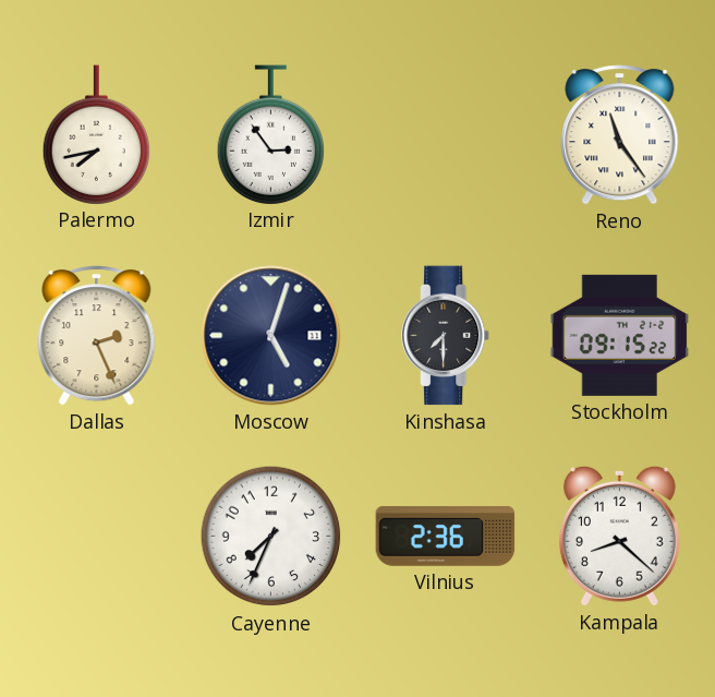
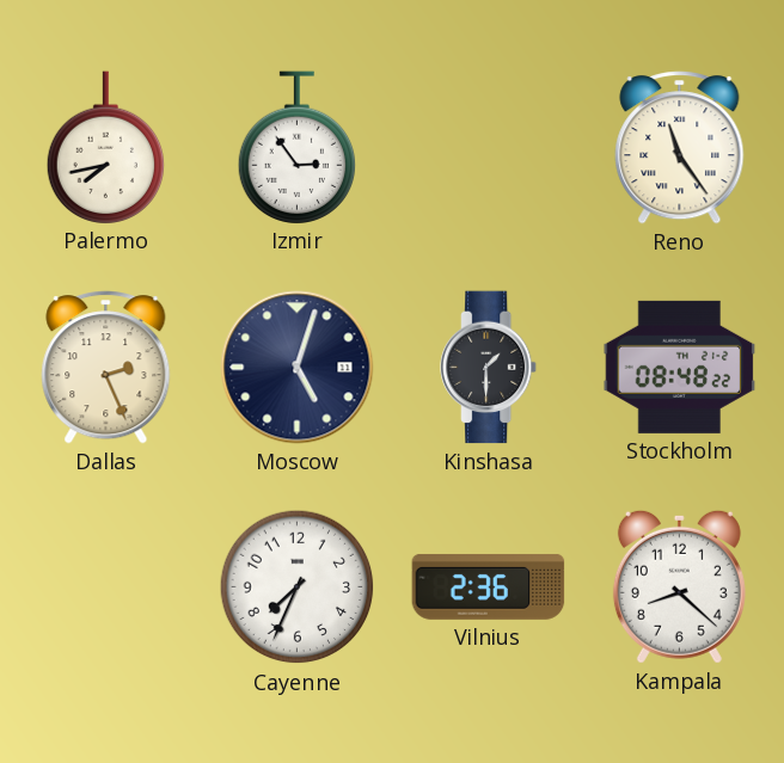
Kinshasa: 7:30 -> 1:30 (490, 368)
Stockholm: 09:15 -> 08:48 (680, 367)
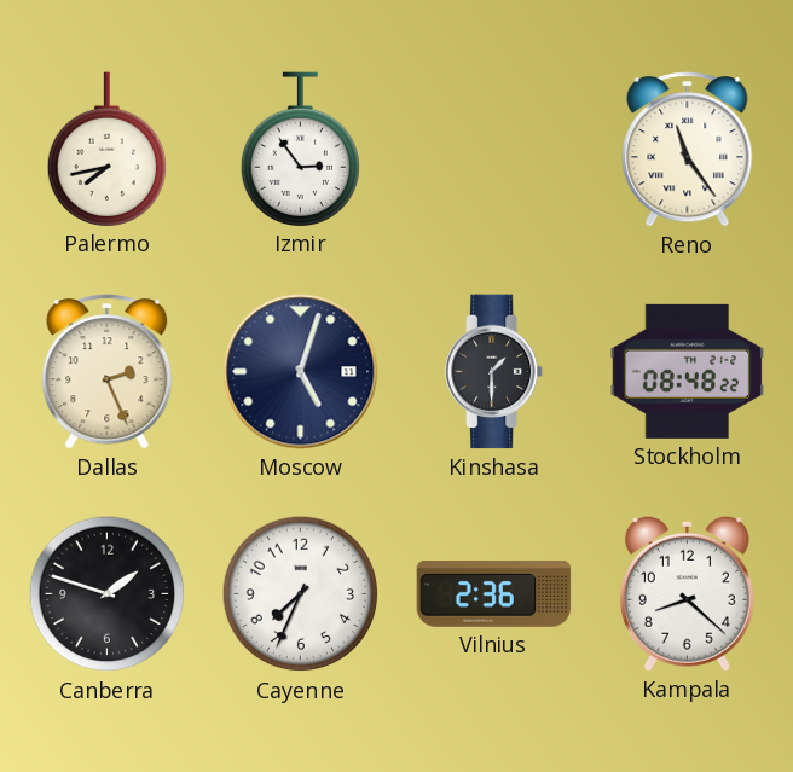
Canberra: none -> 1:48 (108, 594)
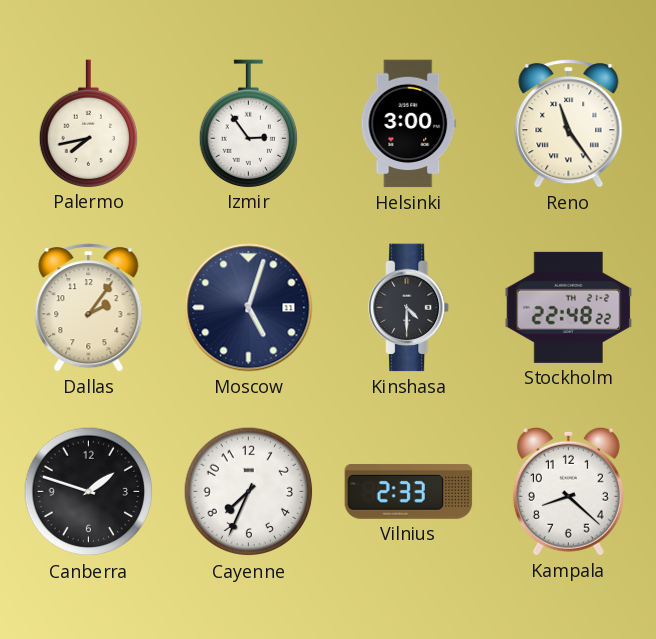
Helsinki: none -> 3:00 (409, 124)
Dallas: 2:26 -> 2:06 (89, 308)
Kinshasa: 1:30 -> 4:30 (410, 308)
Stockholm: 08:48 -> 22:48 (569, 307)
Vilnius: 2:36 -> 2:33 (409, 491)
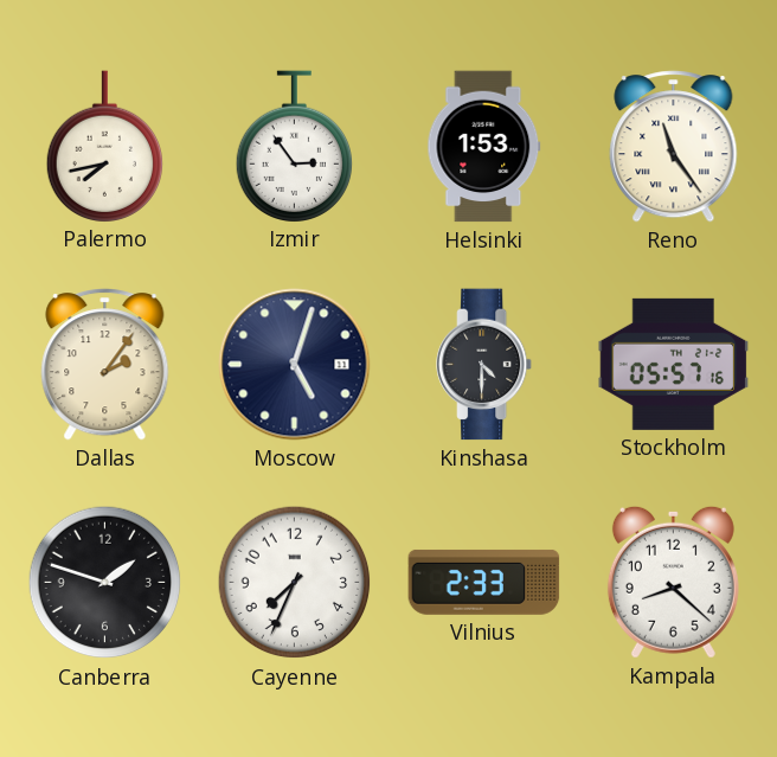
Helsinki: 3:00 -> 1:53 (484, 147)
Stockholm: 22:48 -> 05:57 (674, 364)
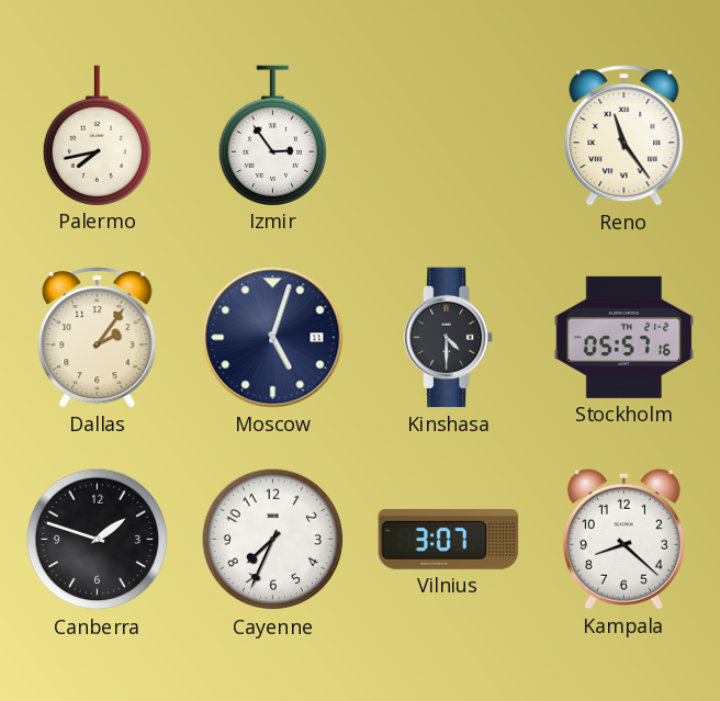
Helsinki: 1:53 -> none (484, 147)
Vilnius: 2:33 -> 3:07 (449, 539)
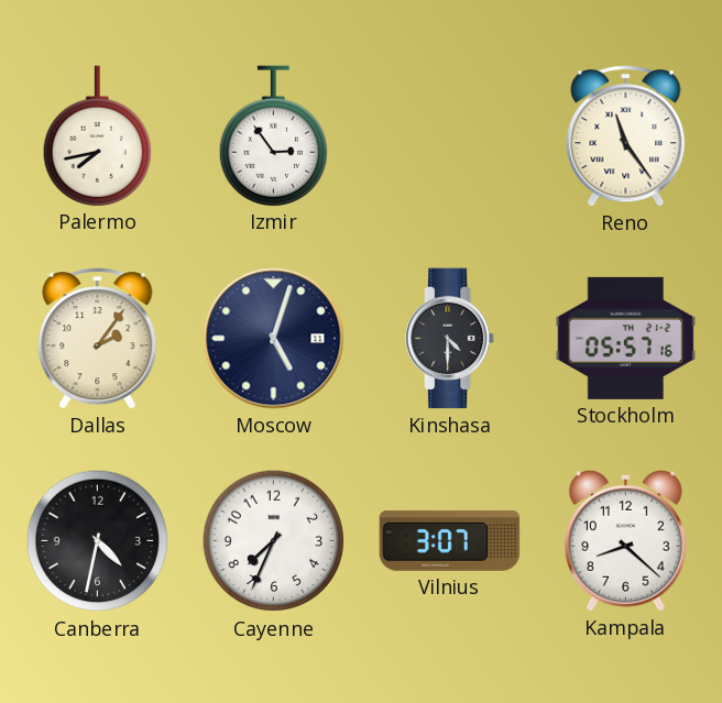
Canberra: 1:48 -> 4:32 (98, 541)
